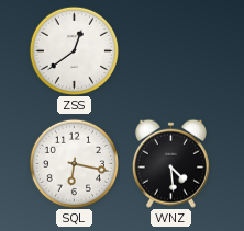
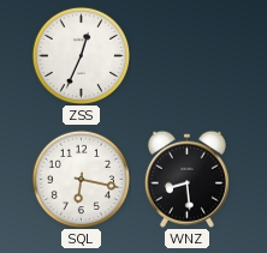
ZSS: 12:39 -> 12:34 (81, 55)
WNZ: 4:29 -> 8:29 (186, 179)
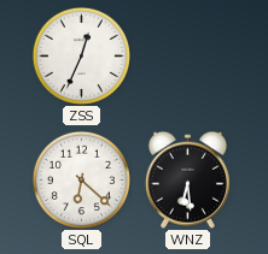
SQL: 6:17 -> 6:22 (81, 179)
WNZ: 8:29 -> 6:29 (187, 179)
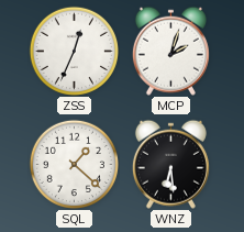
MCP: none -> 2:03 (170, 51)
SQL: 6:22 -> 1:22 (74, 164)
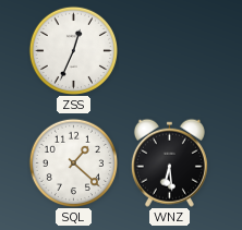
MCP: 2:03 -> none (170, 51)
